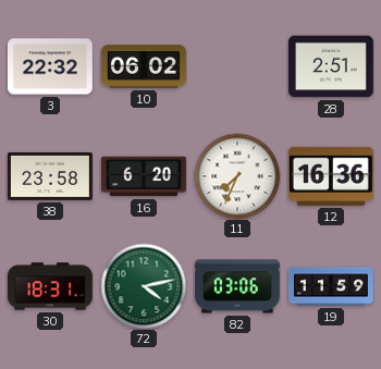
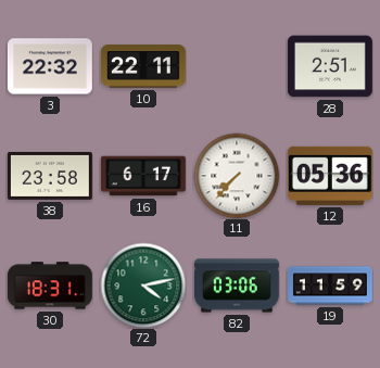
10: 06:02 -> 22:11 (143, 66)
16: 6:20 -> 6:17 (143, 176)
11: 7:34 -> 7:37 (237, 176)
12: 16:36 -> 05:36 (330, 176)
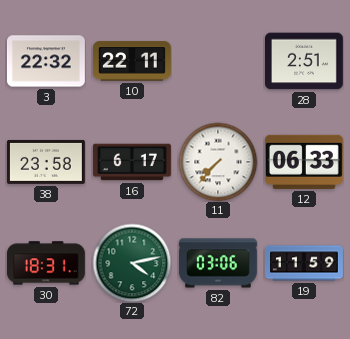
12: 05:36 -> 06:33 (304, 162)
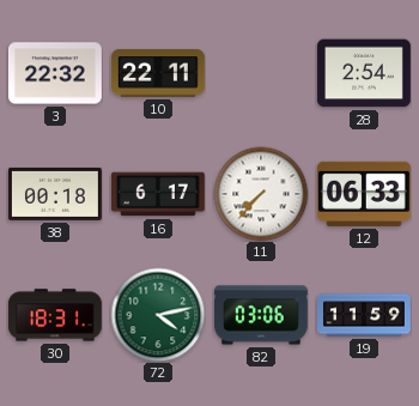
28: 2:51 -> 2:54 (364, 73)
38: 23:58 -> 00:18 (55, 194)
